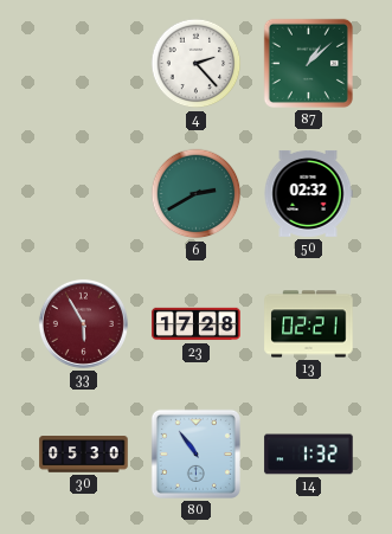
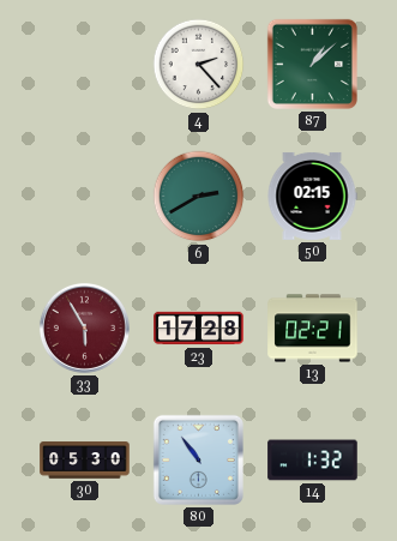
50: 02:32 -> 02:15 (312, 196)
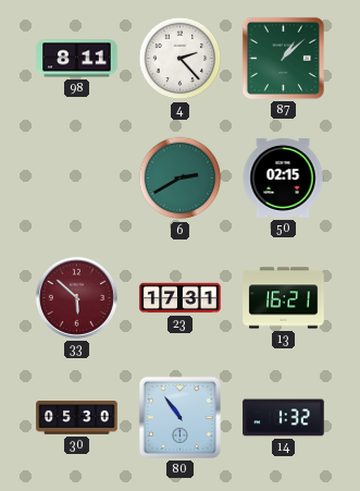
98: none -> 8:11 (77, 59)
33: 5:55 -> 5:52 (76, 297)
23: 17:28 -> 17:31 (181, 298)
13: 02:21 -> 16:21 (284, 298)
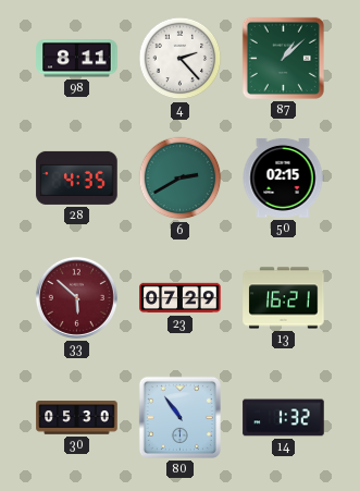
28: none -> 4:35 (77, 177)
23: 17:31 -> 07:29 (181, 298)
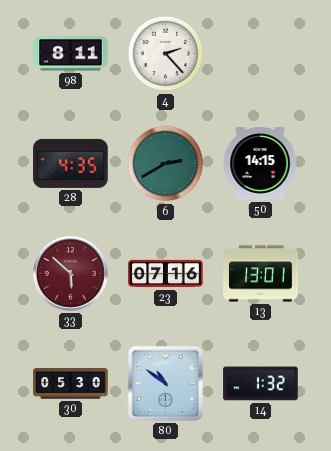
87: 1:08 -> none (283, 58)
50: 02:15 -> 14:15 (260, 163)
23: 07:29 -> 07:16 (166, 274)
13: 16:21 -> 13:01 (261, 274)
80: 10:54 -> 10:51 (165, 383)
